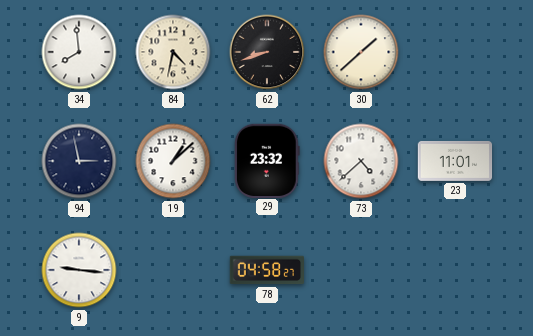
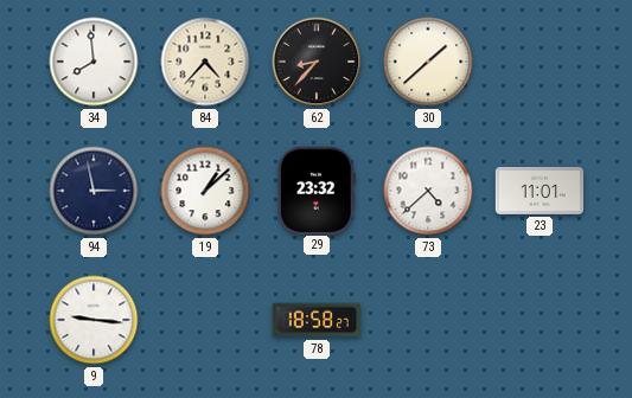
84: 4:32 -> 4:37 (205, 62)
62: 8:42 -> 8:37 (317, 62)
78: 04:58 -> 18:58 (315, 320)
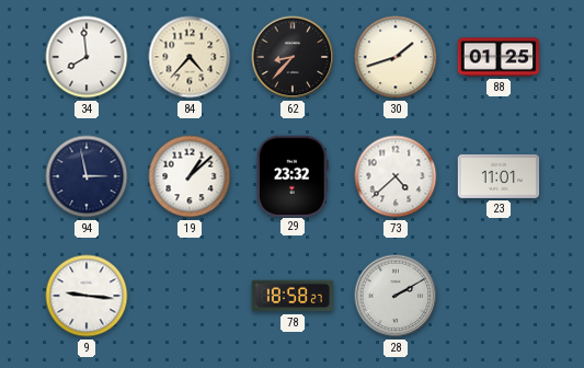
30: 1:38 -> 1:42 (396, 57)
88: none -> 01:25 (499, 57)
28: none -> 2:10 (396, 296)
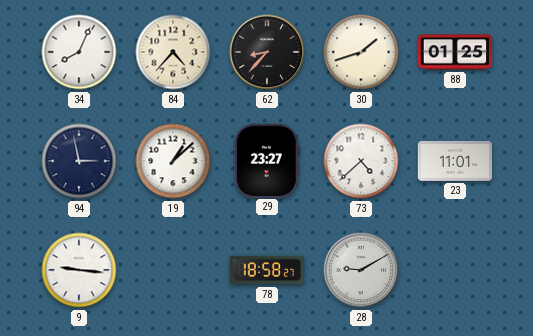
34: 7:59 -> 8:04 (79, 52)
29: 23:32 -> 23:27 (267, 160)
28: 2:10 -> 9:10 (361, 270)
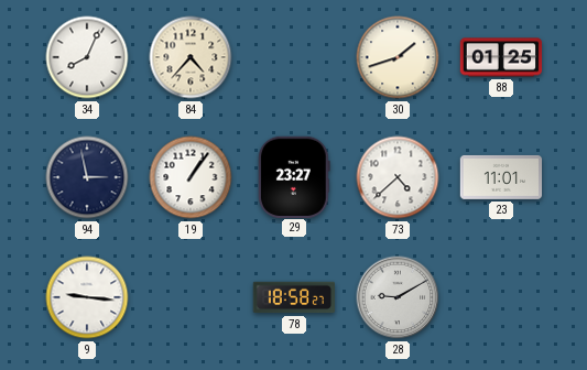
62: 8:37 -> none (267, 52)
19: 1:08 -> 1:06 (191, 177)
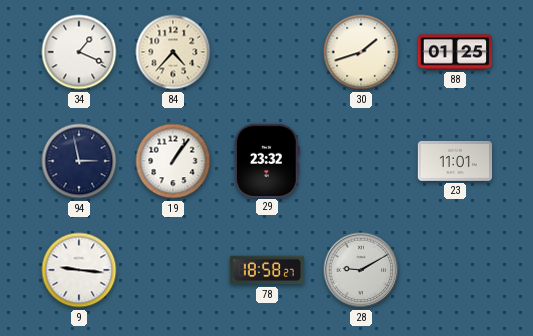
34: 8:04 -> 1:19 (79, 52)
29: 23:27 -> 23:32 (267, 160)
73: 4:38 -> none (398, 177)
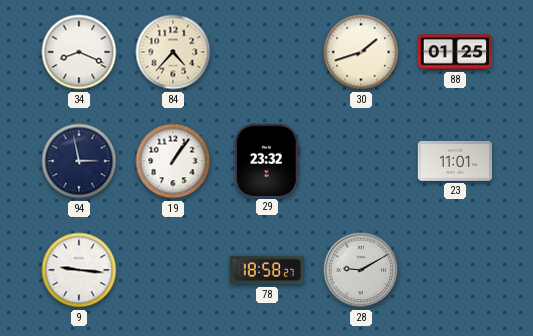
34: 1:19 -> 8:19 (79, 52)
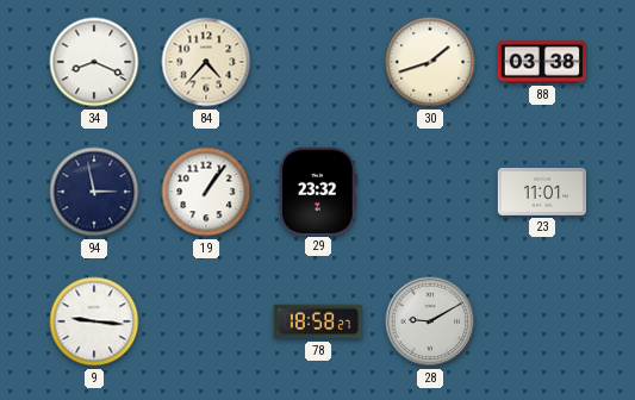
88: 01:25 -> 03:38 (542, 62)
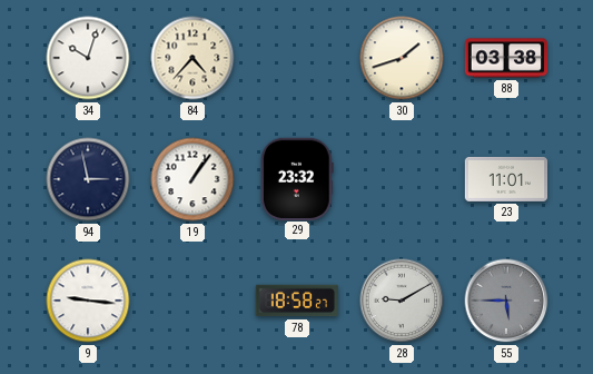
34: 8:19 -> 10:03 (88, 58)
55: none -> 5:45 (506, 301)
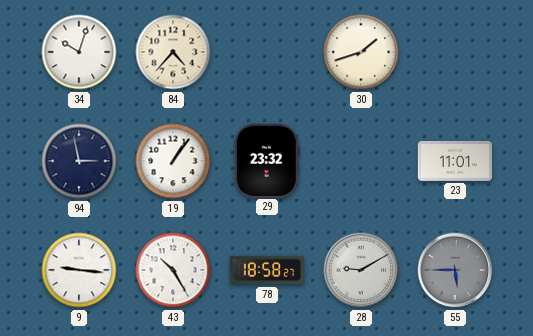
88: 03:38 -> none (506, 58)
43: none -> 10:25 (173, 270)
